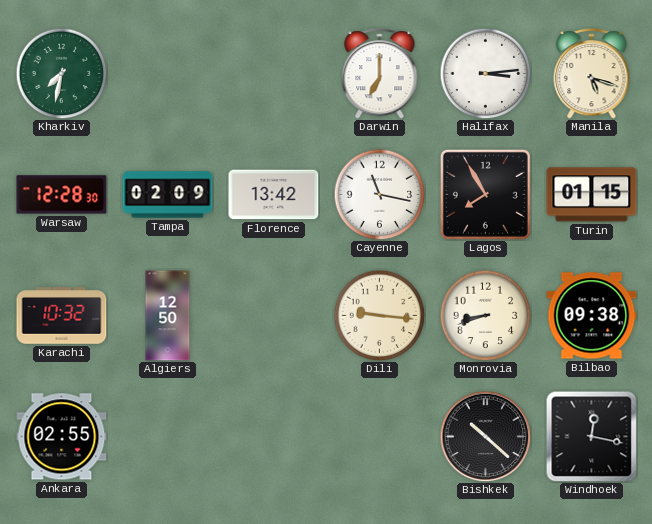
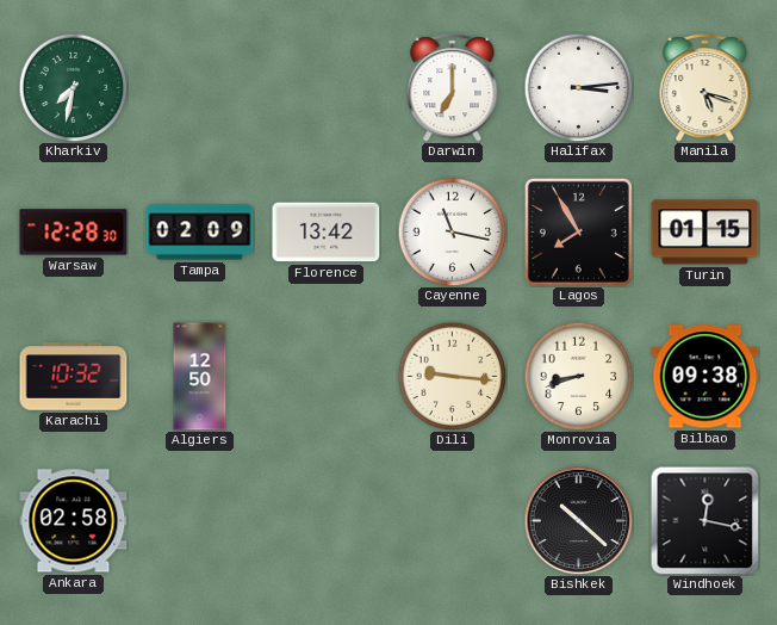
Ankara: 02:55 -> 02:58 (74, 521)
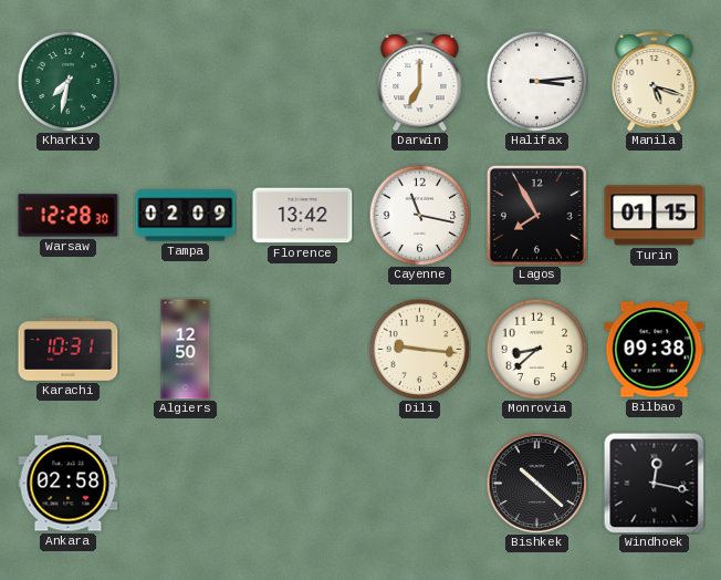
Karachi: 10:32 -> 10:31 (69, 350)
Monrovia: 8:42 -> 8:38 (536, 349)
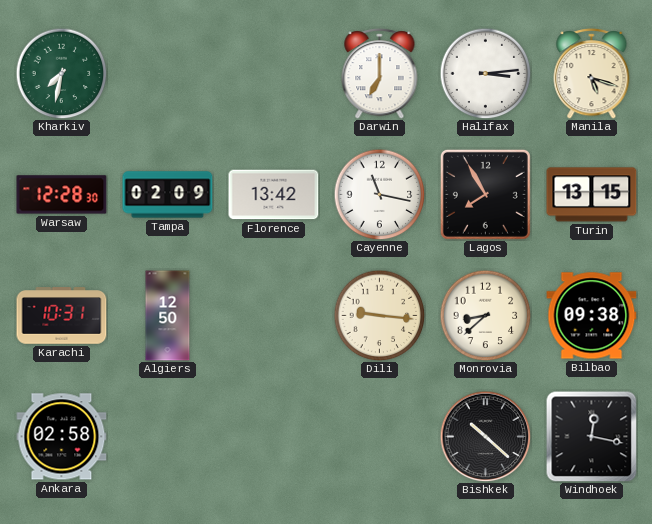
Turin: 01:15 -> 13:15 (592, 195)
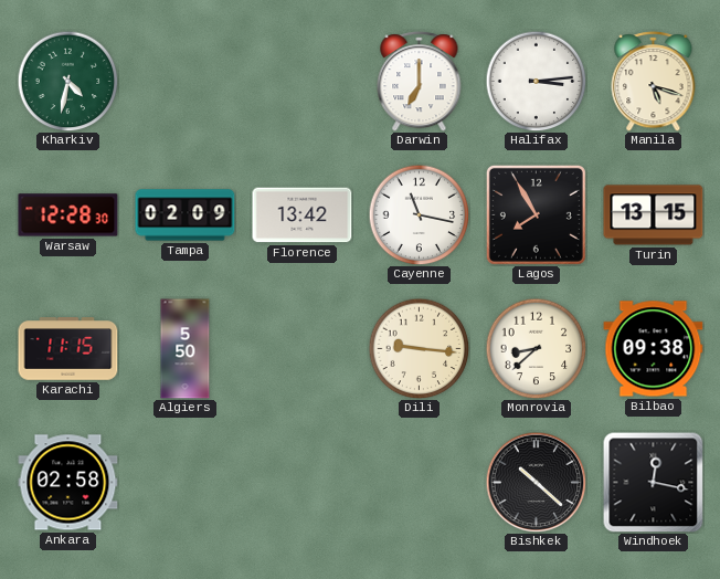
Kharkiv: 7:32 -> 4:32 (67, 81)
Karachi: 10:31 -> 11:15 (68, 349)
Algiers: 12:50 -> 5:50 (186, 349)
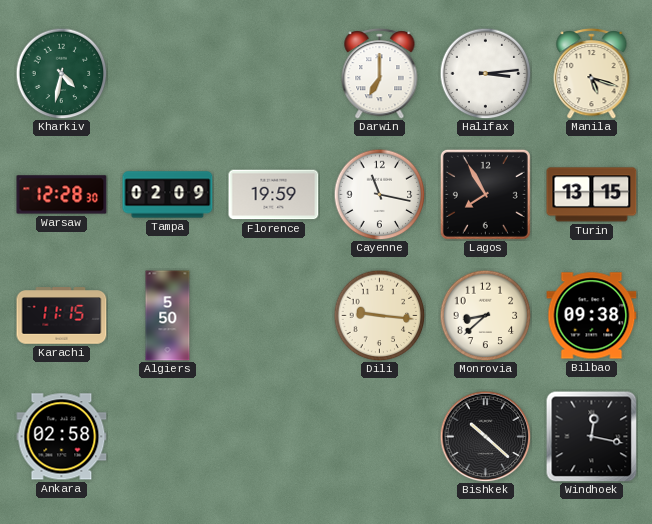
Florence: 13:42 -> 19:59 (274, 195)
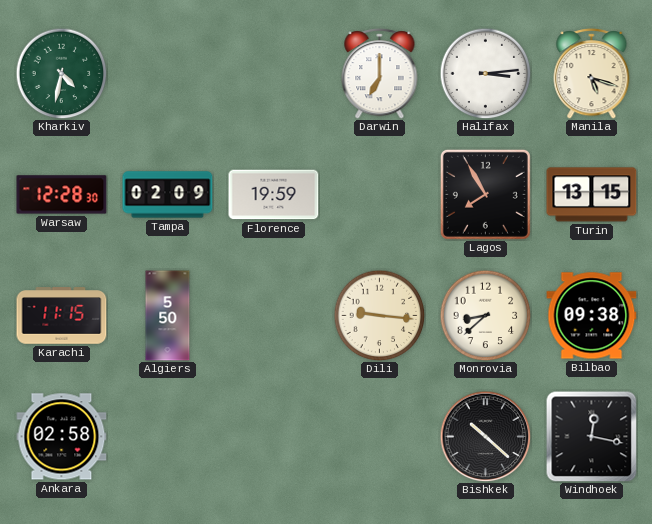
Cayenne: 11:17 -> none (379, 194)
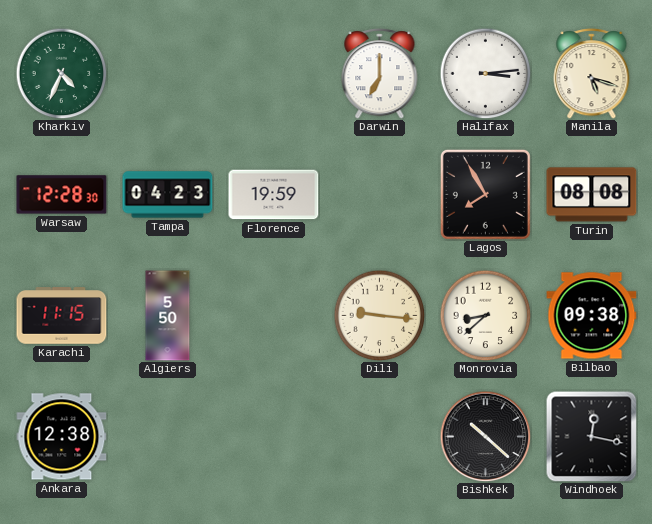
Kharkiv: 4:32 -> 4:34 (61, 73)
Tampa: 02:09 -> 04:23 (168, 195)
Turin: 13:15 -> 08:08 (592, 195)
Ankara: 02:58 -> 12:38 (62, 437)
